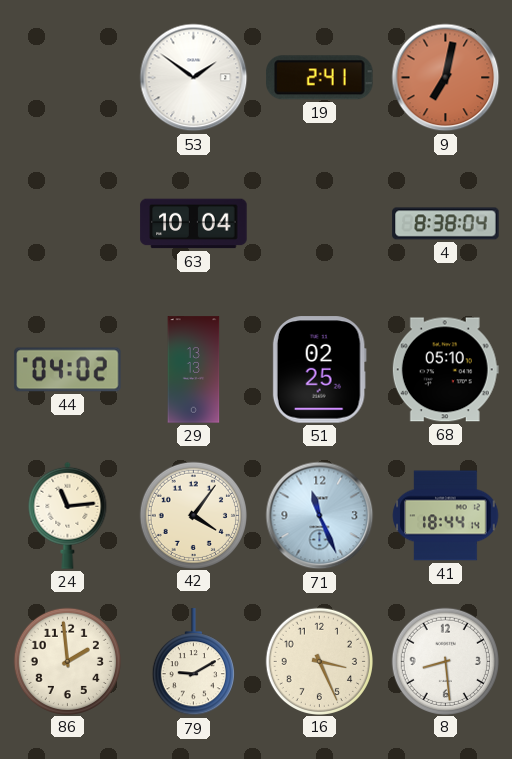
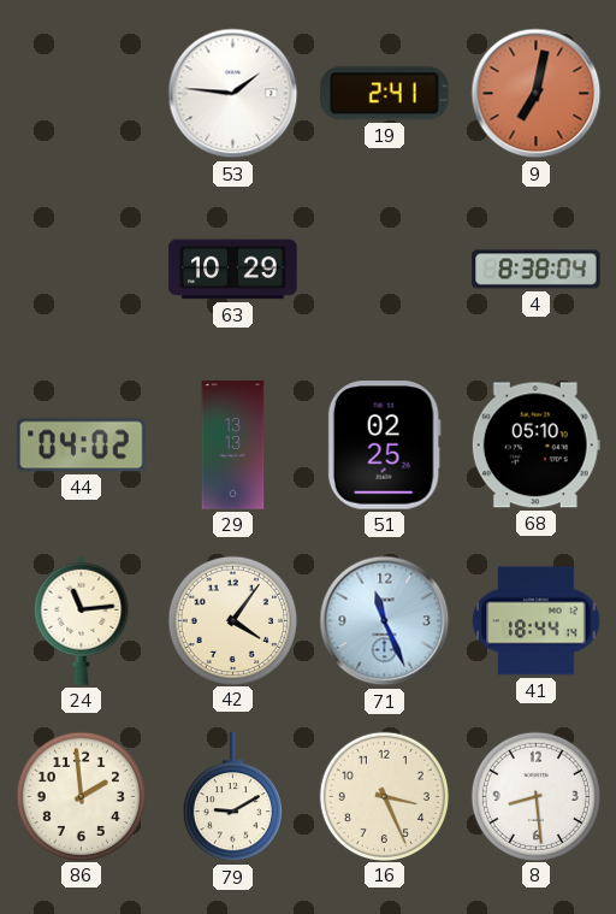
53: 1:51 -> 1:46 (233, 94)
63: 10:04 -> 10:29 (233, 270)
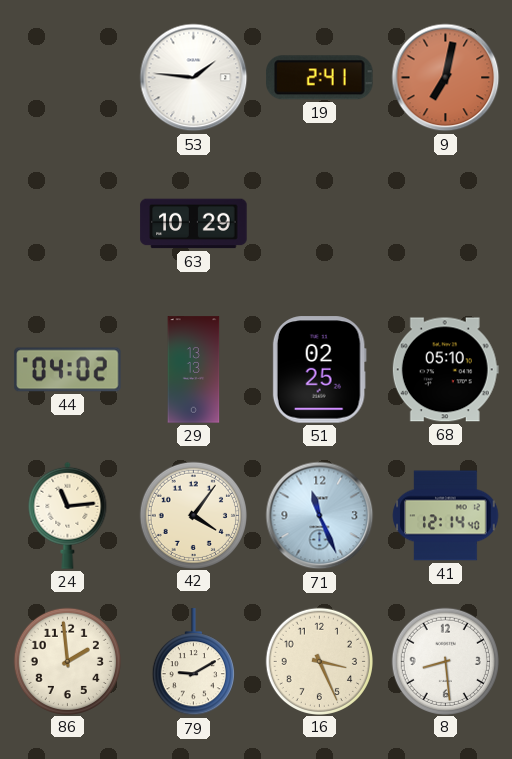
4: 8:38 -> none (537, 270)
41: 18:44 -> 12:14 (446, 516)
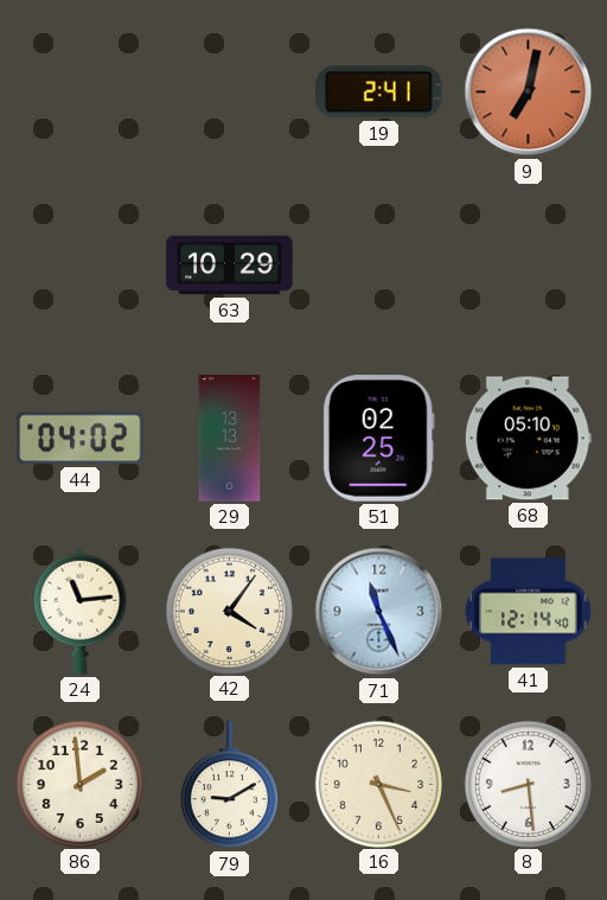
53: 1:46 -> none (194, 78)
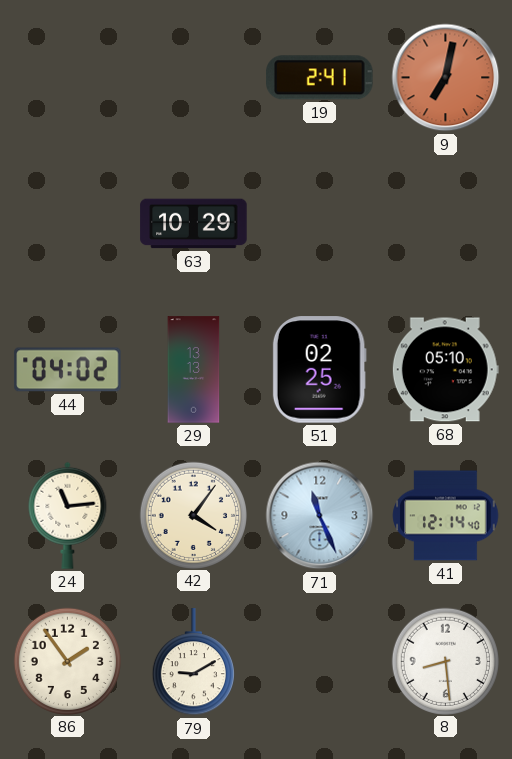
86: 1:59 -> 1:54 (67, 661)
16: 3:26 -> none (378, 784)
